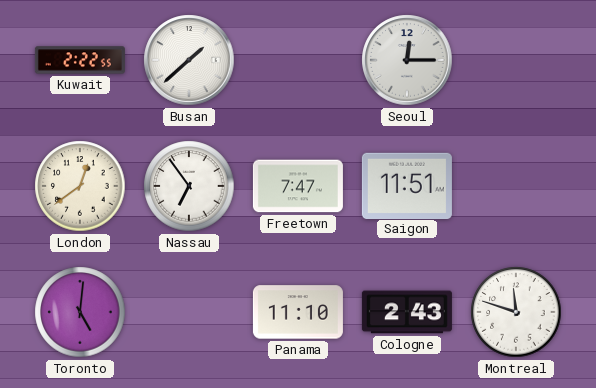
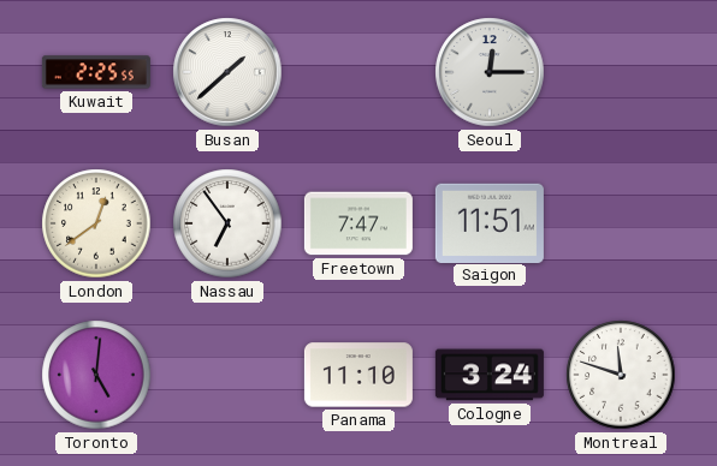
Kuwait: 2:22 -> 2:25 (96, 72)
Cologne: 2:43 -> 3:24 (490, 375)
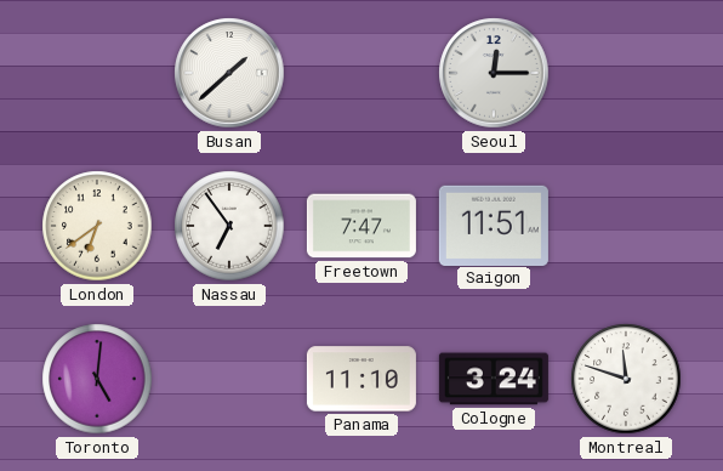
Kuwait: 2:25 -> none (96, 72)
London: 12:39 -> 6:39 (97, 226)
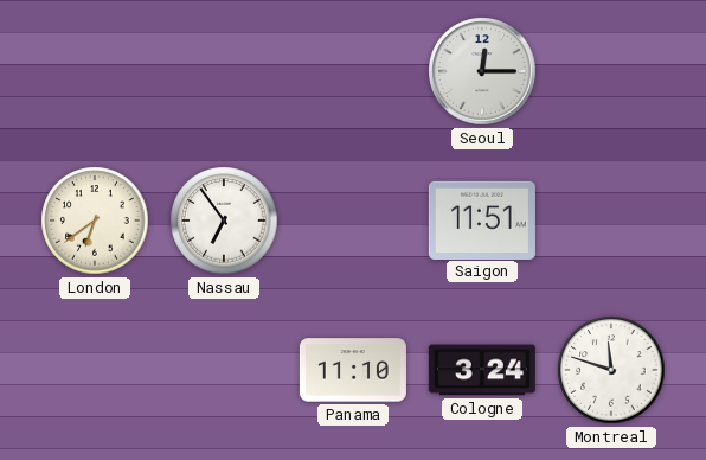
Busan: 1:38 -> none (229, 73)
Freetown: 7:47 -> none (362, 226)
Toronto: 5:01 -> none (97, 379)
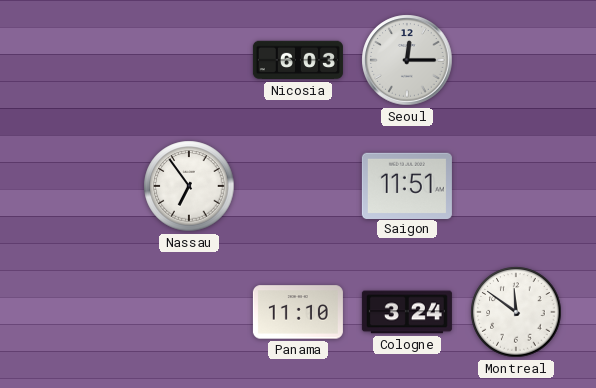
Nicosia: none -> 6:03 (298, 60)
London: 6:39 -> none (95, 221)
Montreal: 11:48 -> 11:51 (516, 312)
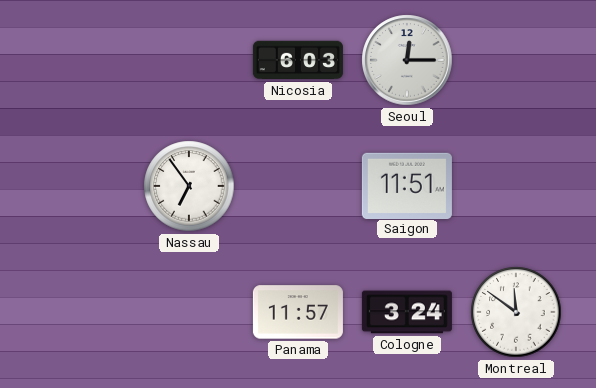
Panama: 11:10 -> 11:57 (298, 312)
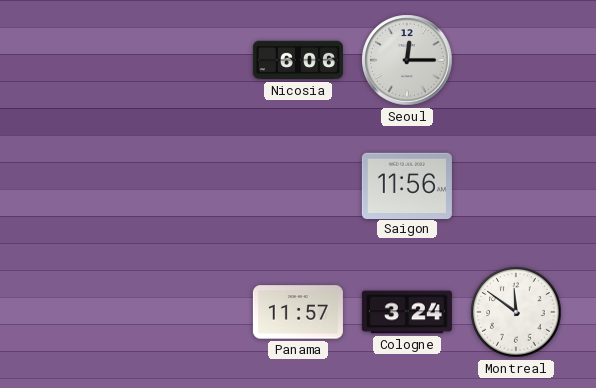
Nicosia: 6:03 -> 6:06 (298, 60)
Nassau: 6:54 -> none (189, 186)
Saigon: 11:51 -> 11:56 (407, 185)
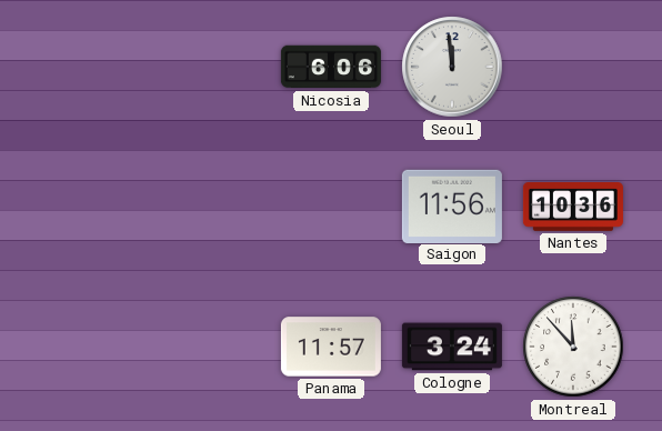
Seoul: 12:15 -> 11:59 (452, 67)
Nantes: none -> 10:36 (573, 208)
Montreal: 11:51 -> 11:53 (573, 347)
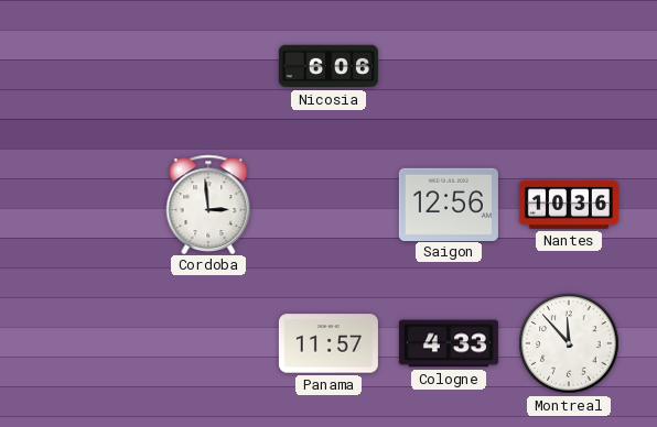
Seoul: 11:59 -> none (452, 67)
Cordoba: none -> 2:59 (208, 204)
Saigon: 11:56 -> 12:56 (449, 204)
Cologne: 3:24 -> 4:33 (449, 343)
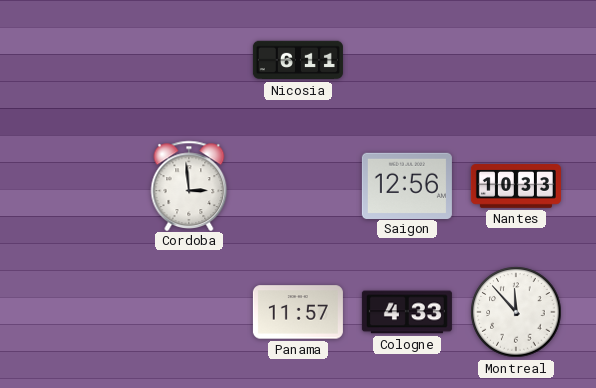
Nicosia: 6:06 -> 6:11 (298, 60)
Nantes: 10:36 -> 10:33 (516, 187)
